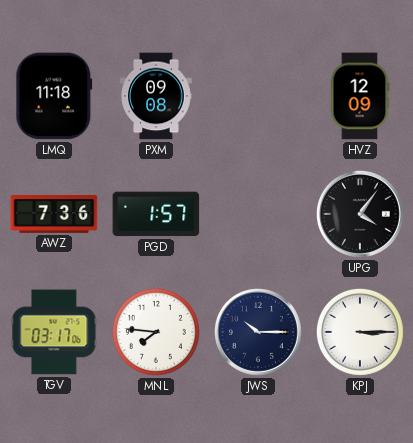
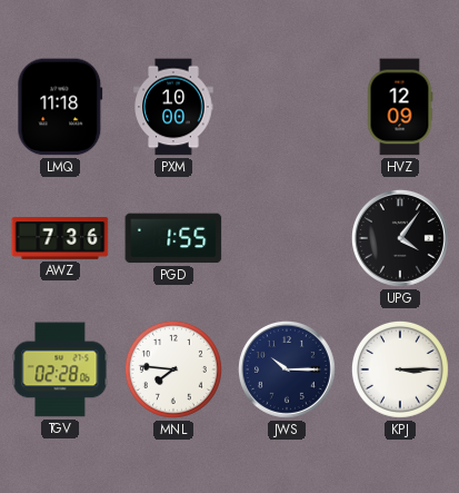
PXM: 09:08 -> 10:00 (173, 107)
PGD: 1:57 -> 1:55 (173, 238)
TGV: 03:17 -> 02:28 (60, 369)
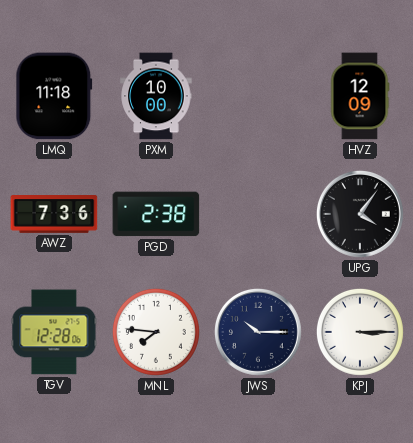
PGD: 1:55 -> 2:38 (156, 214)
TGV: 02:28 -> 12:28 (54, 332)
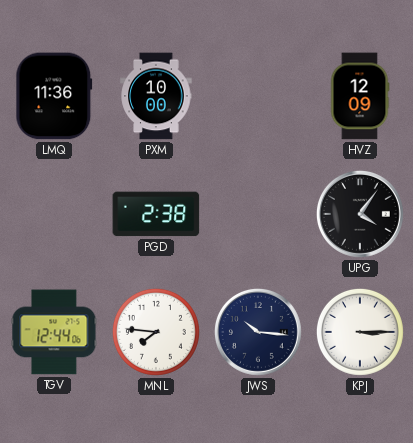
LMQ: 11:18 -> 11:36 (54, 96)
AWZ: 7:36 -> none (54, 214)
TGV: 12:28 -> 12:44 (54, 332)
JWS: 10:15 -> 10:16 (258, 332)
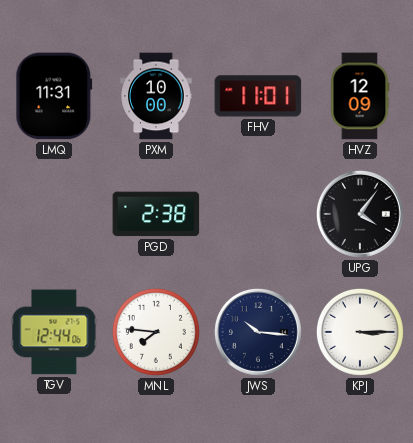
LMQ: 11:36 -> 11:31 (54, 96)
FHV: none -> 11:01 (258, 96)
